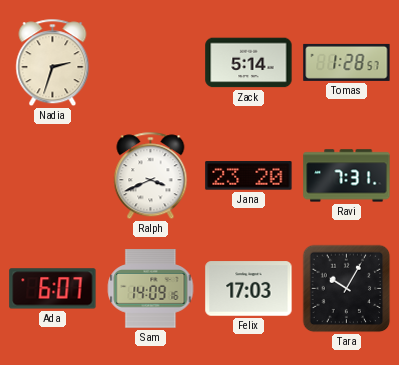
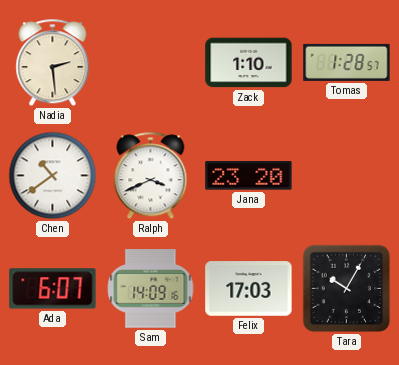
Nadia: 2:33 -> 2:29 (53, 63)
Zack: 5:14 -> 1:10 (249, 63)
Chen: none -> 10:39 (53, 176)
Ravi: 7:31 -> none (347, 176)
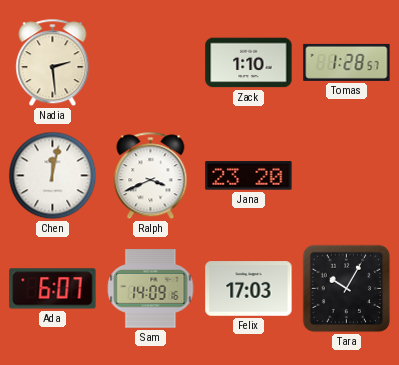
Chen: 10:39 -> 12:02 (53, 176)
